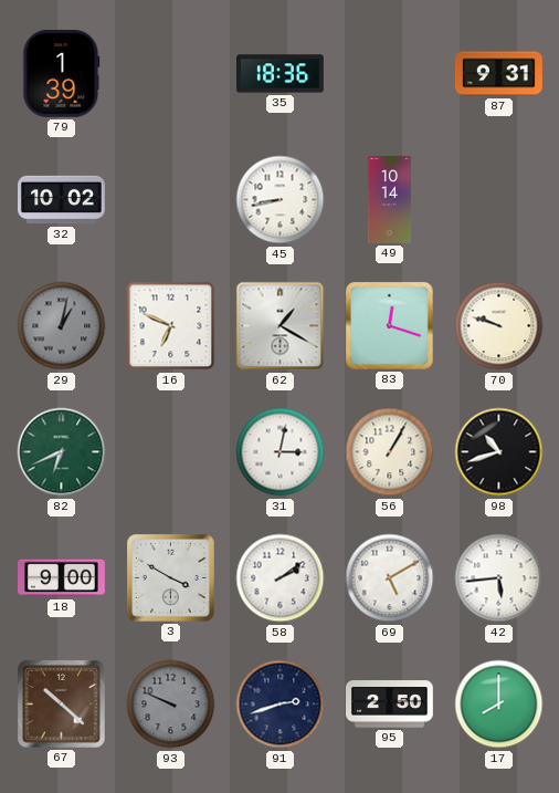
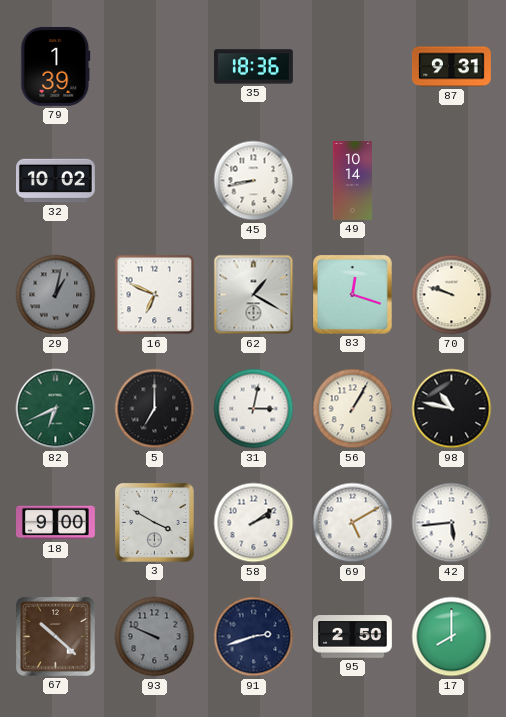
5: none -> 7:00 (155, 409)
98: 10:42 -> 10:47 (452, 409)
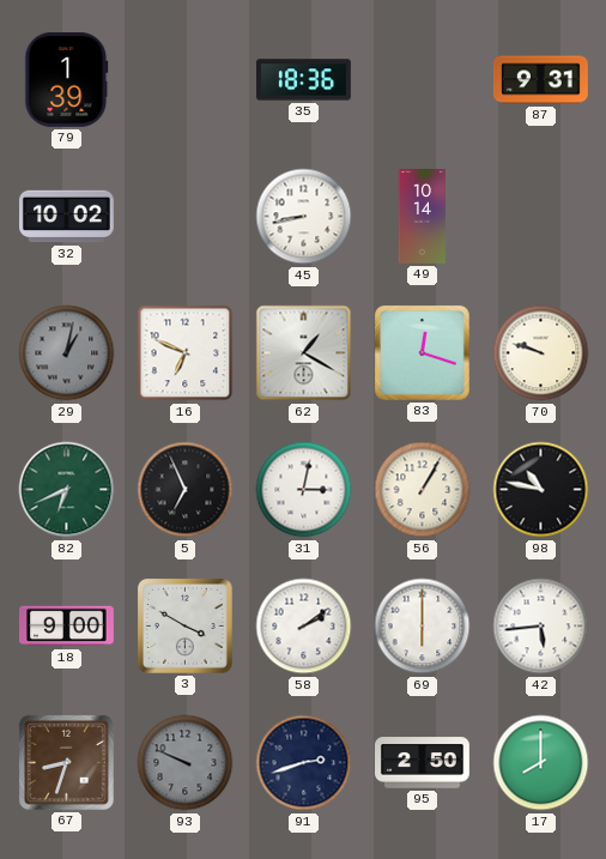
5: 7:00 -> 6:56 (186, 490)
69: 5:10 -> 6:00 (423, 627)
67: 10:22 -> 8:33 (66, 762)
